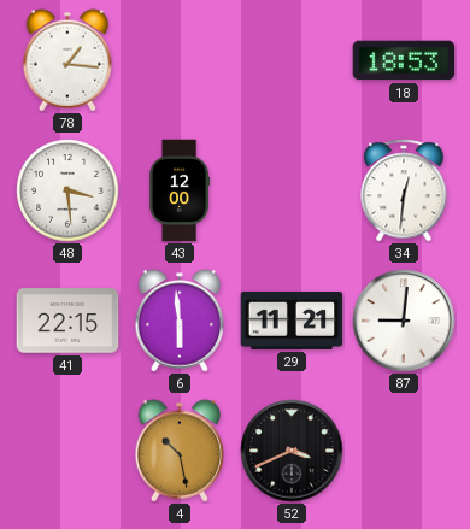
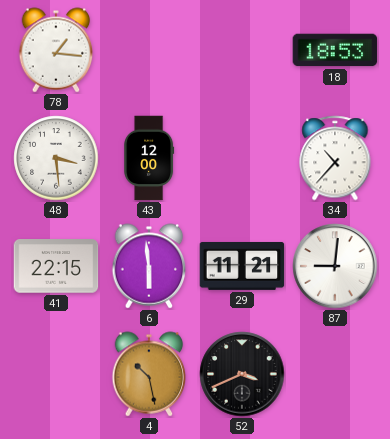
34: 12:31 -> 10:37 (335, 158)
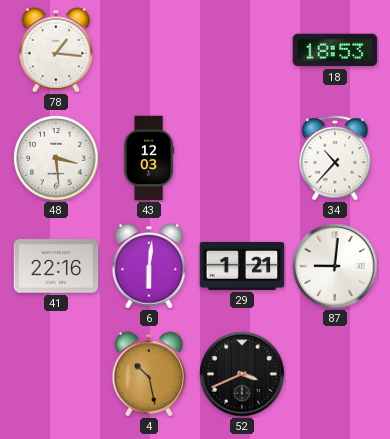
43: 12:00 -> 12:03 (149, 158)
41: 22:15 -> 22:16 (56, 266)
6: 5:59 -> 6:01 (149, 266)
29: 11:21 -> 1:21 (242, 266)
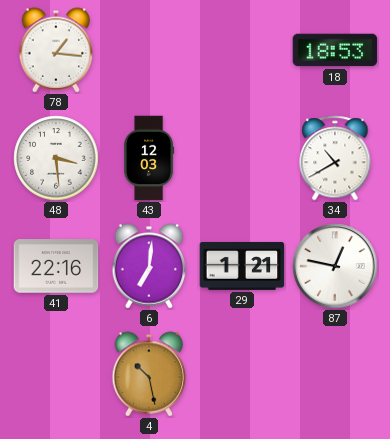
34: 10:37 -> 10:40 (335, 158)
6: 6:01 -> 7:01 (149, 266)
87: 9:01 -> 12:47 (335, 266)
52: 3:41 -> none (242, 374)
